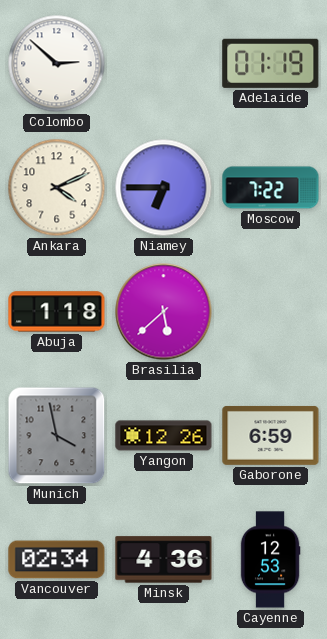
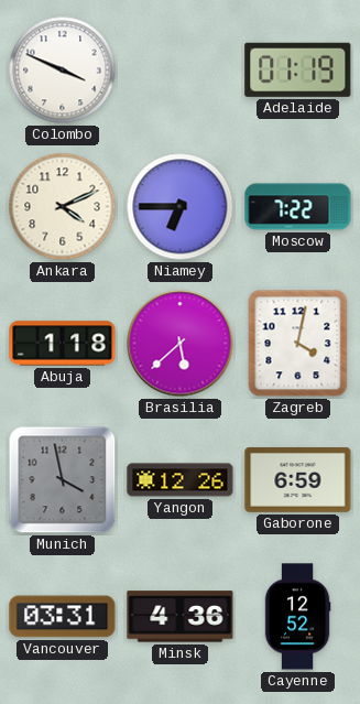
Colombo: 2:52 -> 3:49 (63, 71)
Zagreb: none -> 4:02 (298, 344)
Vancouver: 02:34 -> 03:31 (63, 617)
Cayenne: 12:53 -> 12:52 (297, 617)
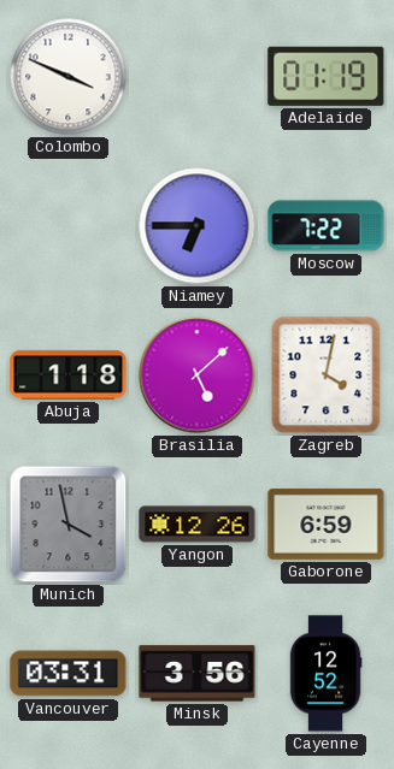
Ankara: 4:11 -> none (63, 207)
Brasilia: 5:38 -> 5:08 (198, 375)
Minsk: 4:36 -> 3:56 (198, 674)
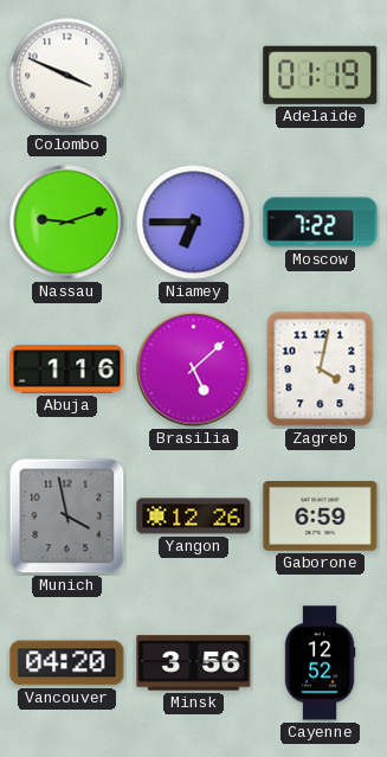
Nassau: none -> 9:12 (67, 223)
Abuja: 1:18 -> 1:16 (67, 370)
Vancouver: 03:31 -> 04:20 (67, 663)
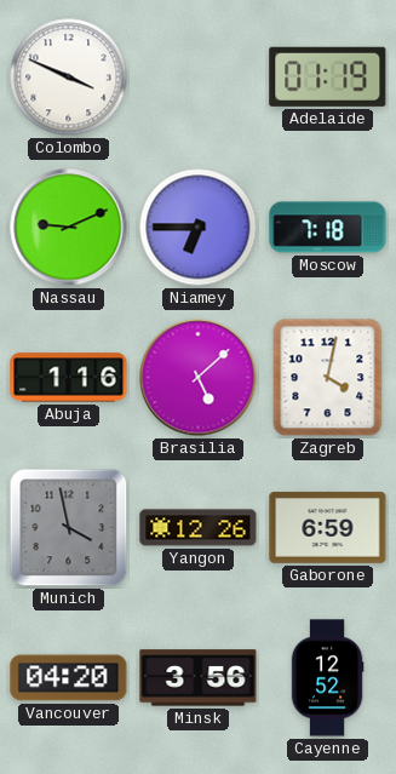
Nassau: 9:12 -> 9:11 (69, 228)
Moscow: 7:22 -> 7:18 (328, 228)
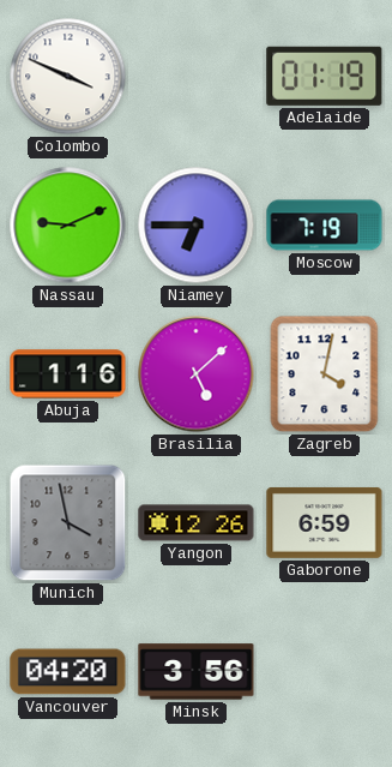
Moscow: 7:18 -> 7:19 (325, 226)
Cayenne: 12:52 -> none (327, 678)
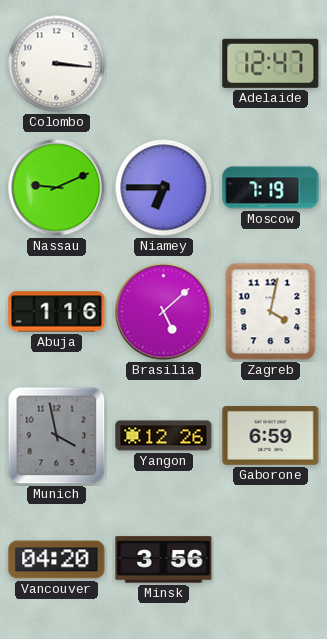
Colombo: 3:49 -> 3:16 (57, 64)
Adelaide: 01:19 -> 12:47 (271, 63)
